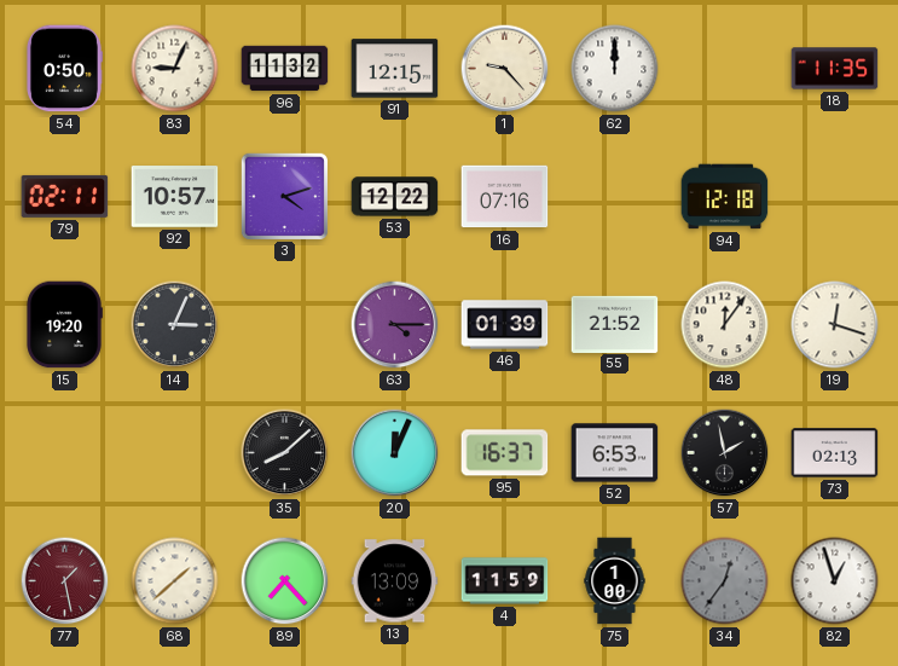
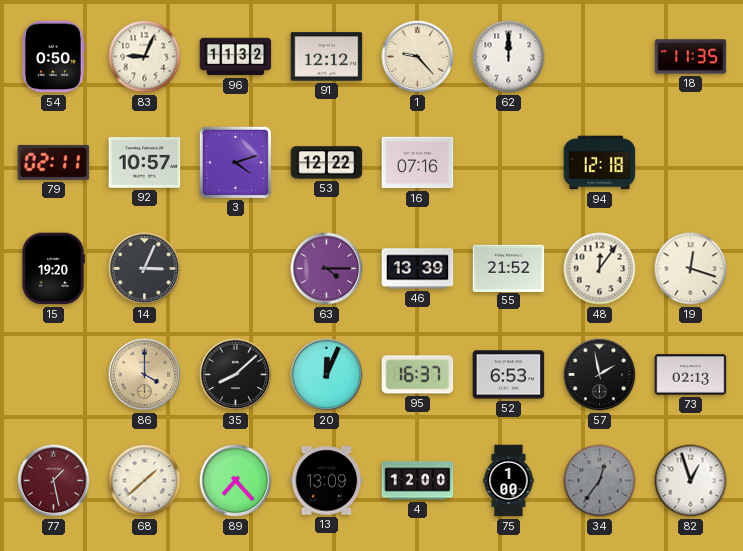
91: 12:15 -> 12:12 (327, 57)
46: 01:39 -> 13:39 (418, 269)
86: none -> 4:00 (145, 375)
4: 11:59 -> 12:00 (418, 481)
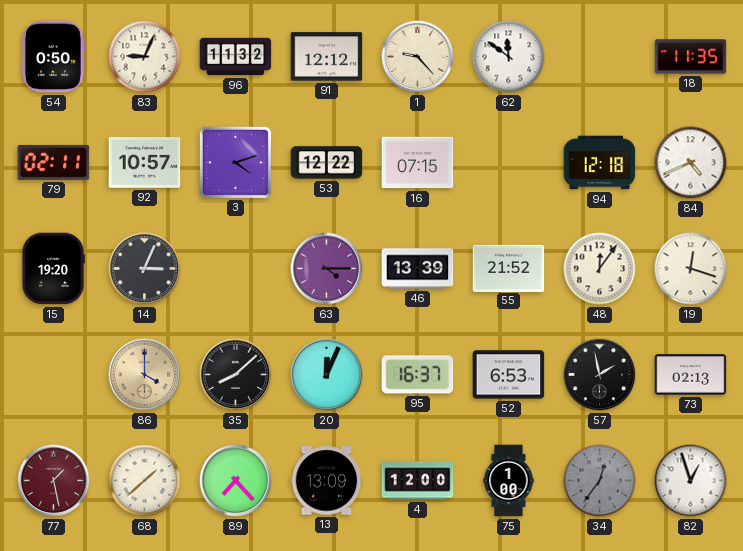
62: 12:00 -> 11:51 (509, 57)
16: 07:16 -> 07:15 (418, 163)
84: none -> 4:41 (691, 163)
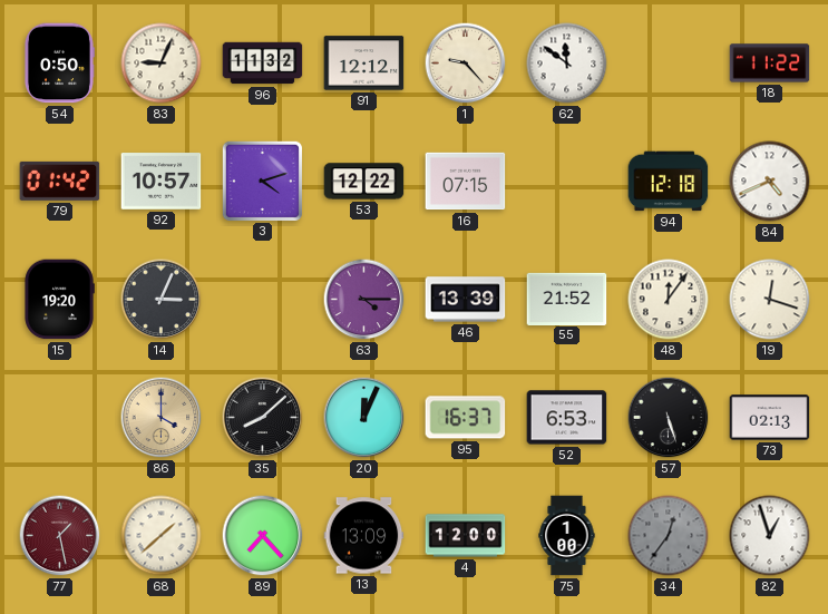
18: 11:35 -> 11:22 (770, 64)
79: 02:11 -> 01:42 (60, 181)
57: 1:58 -> 5:27 (669, 418)
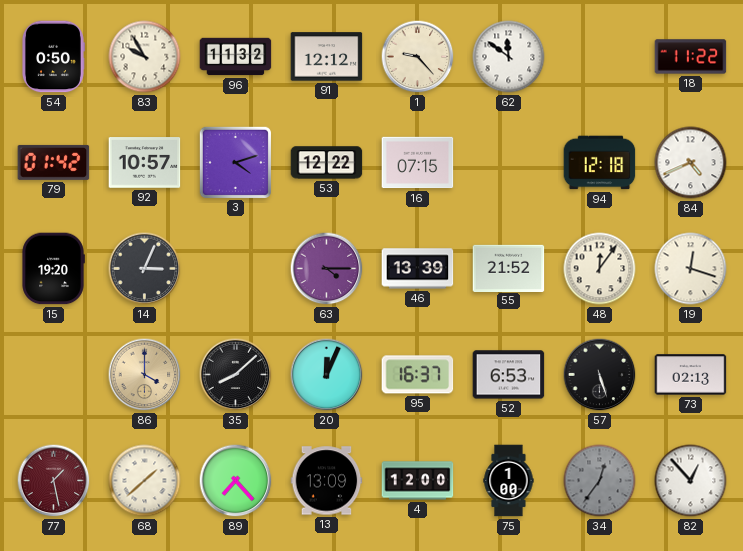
83: 9:04 -> 9:55 (145, 57)
82: 12:57 -> 12:53 (691, 481)
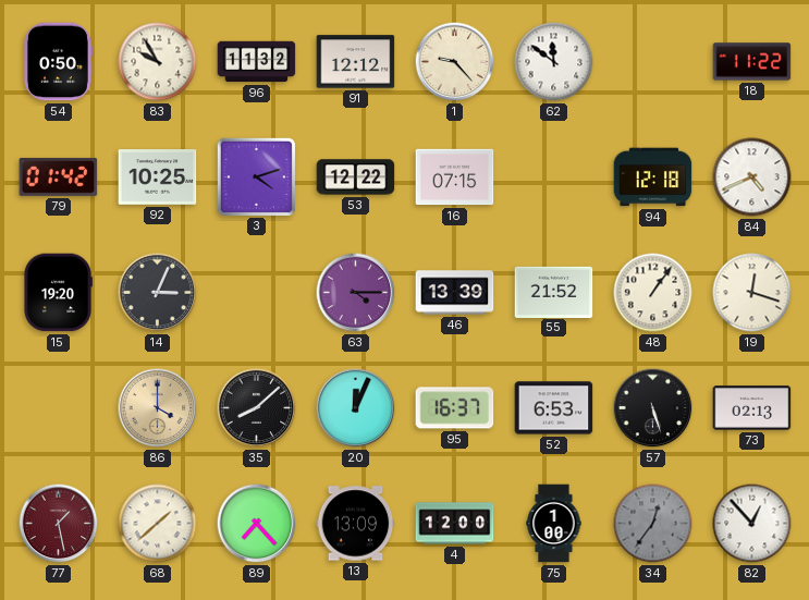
92: 10:57 -> 10:25 (158, 177)
48: 12:06 -> 1:06 (653, 293)
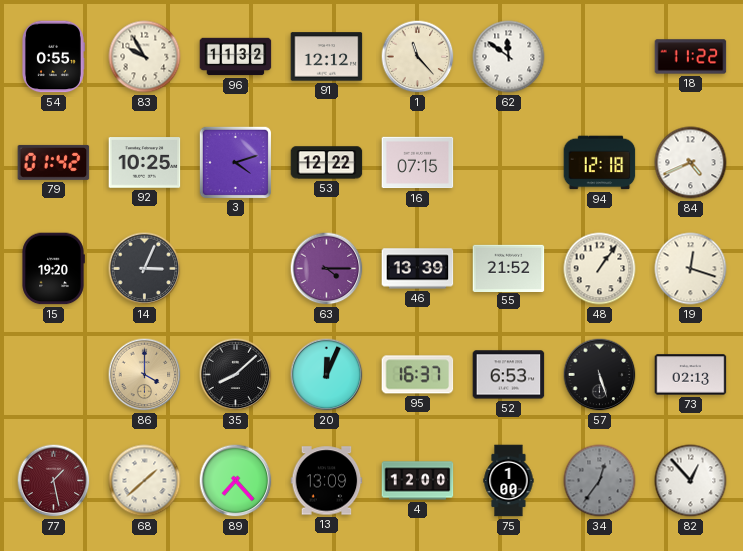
54: 0:50 -> 0:55 (54, 57)
1: 9:23 -> 11:23 (418, 57)
